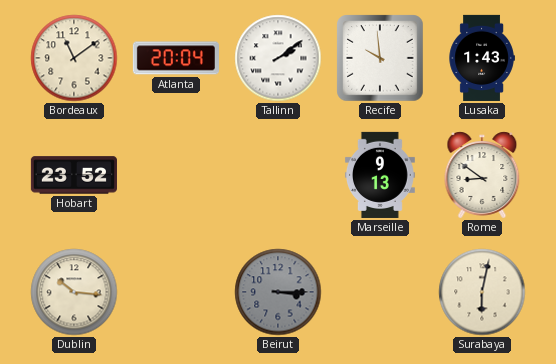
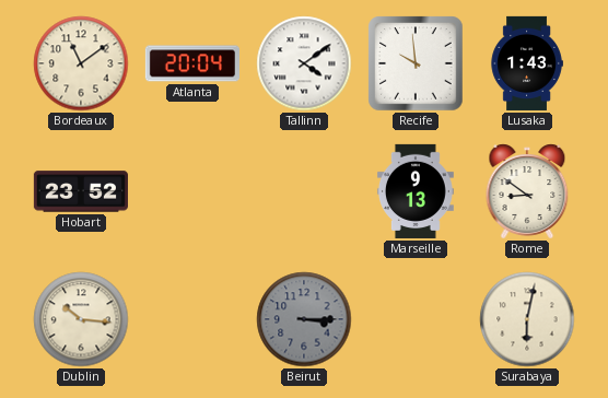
Tallinn: 2:09 -> 4:09 (304, 63)
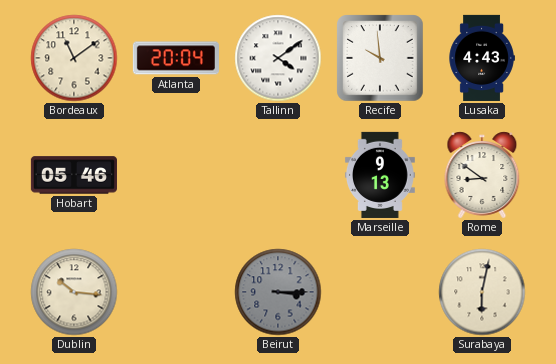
Lusaka: 1:43 -> 4:43 (482, 58)
Hobart: 23:52 -> 05:46 (74, 175)
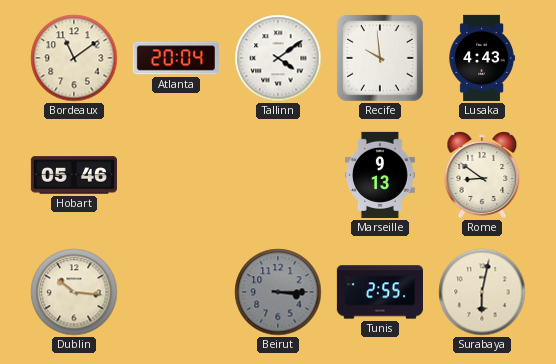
Tunis: none -> 2:55 (380, 292)
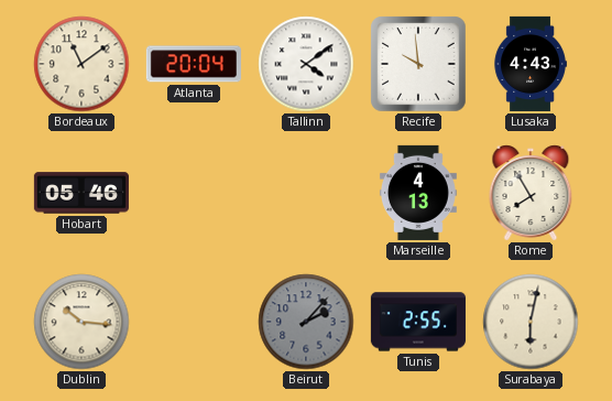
Marseille: 9:13 -> 4:13 (418, 193)
Rome: 8:51 -> 7:55 (531, 193)
Beirut: 3:15 -> 2:07 (306, 322)
